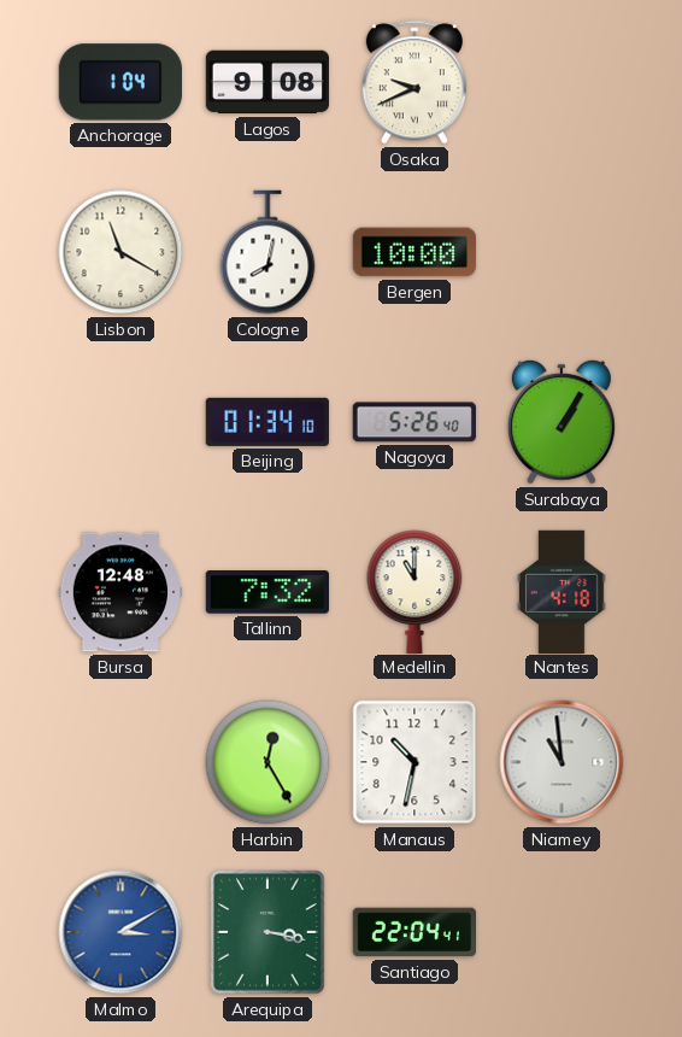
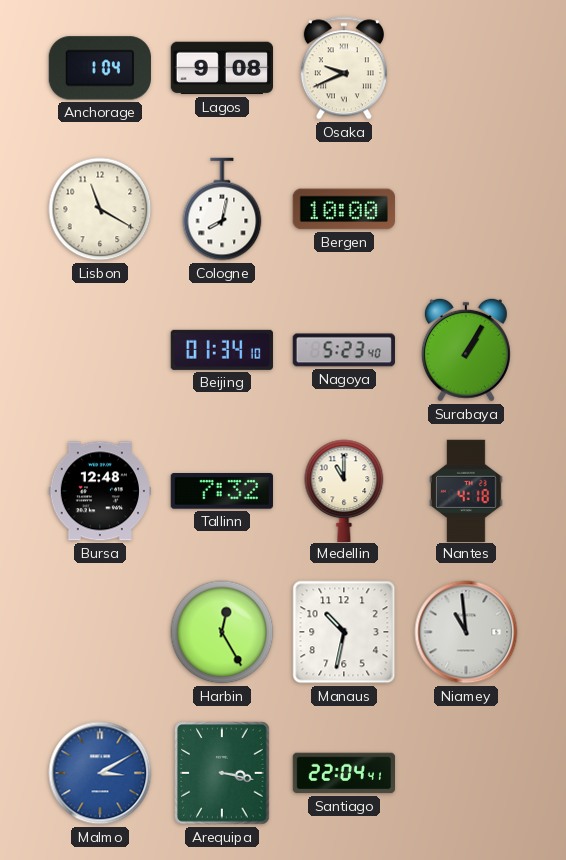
Nagoya: 5:26 -> 5:23 (344, 350)
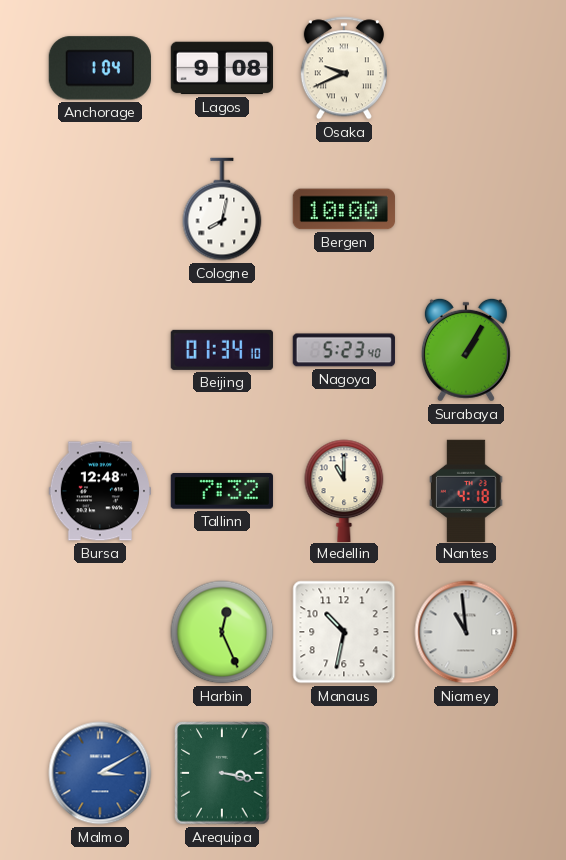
Lisbon: 11:20 -> none (100, 209)
Harbin: 12:25 -> 12:26 (222, 632)
Santiago: 22:04 -> none (343, 773)
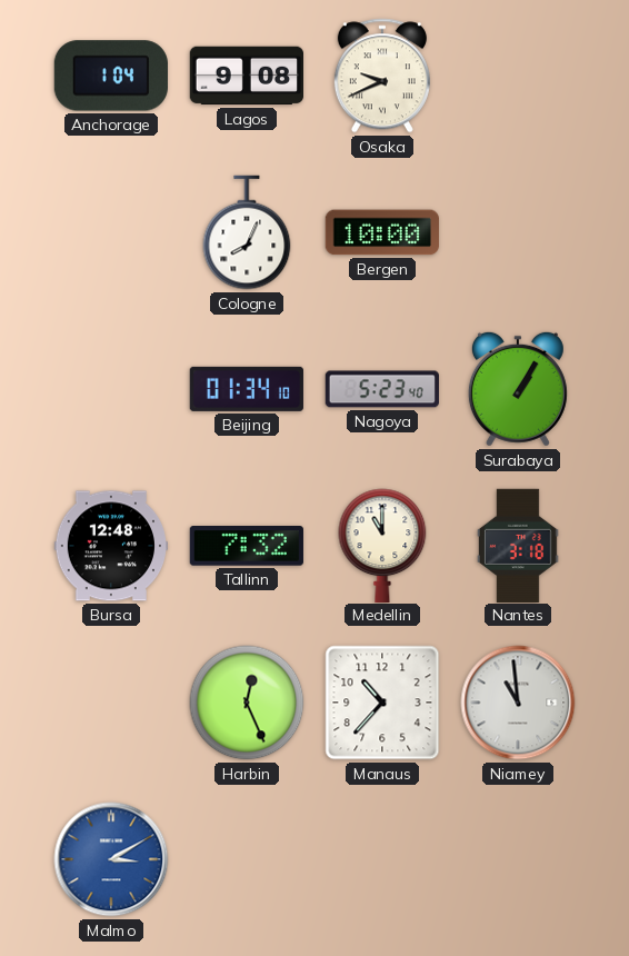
Cologne: 8:02 -> 8:04 (247, 232)
Nantes: 4:18 -> 3:18 (519, 545)
Manaus: 10:32 -> 10:37 (382, 703)
Arequipa: 3:17 -> none (222, 773)
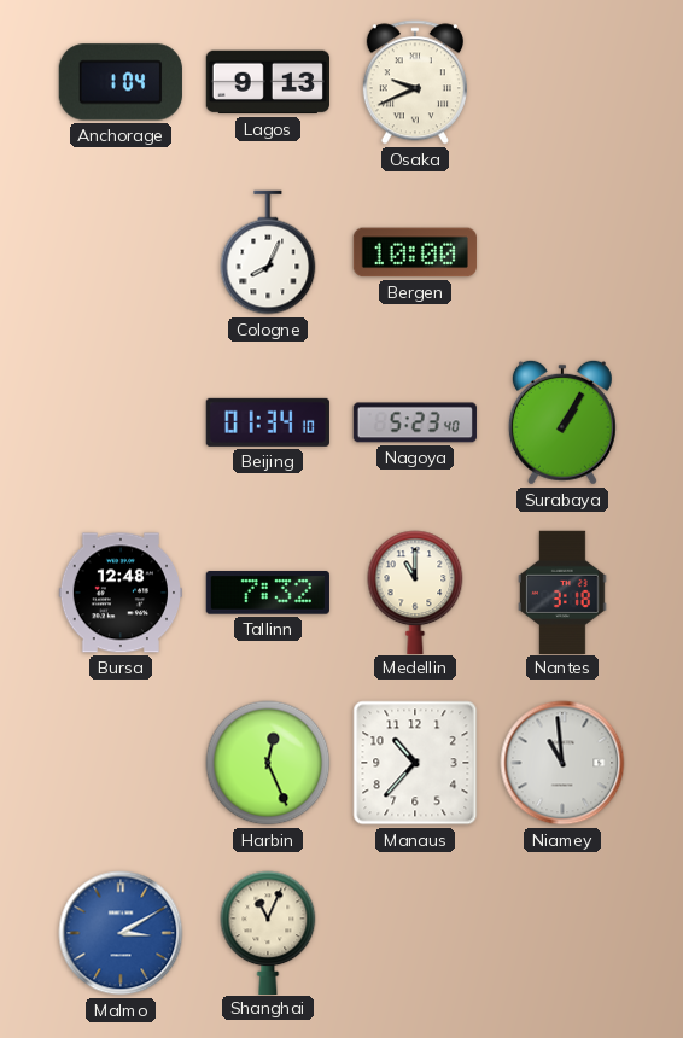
Lagos: 9:08 -> 9:13 (267, 82)
Shanghai: none -> 11:04 (268, 932)
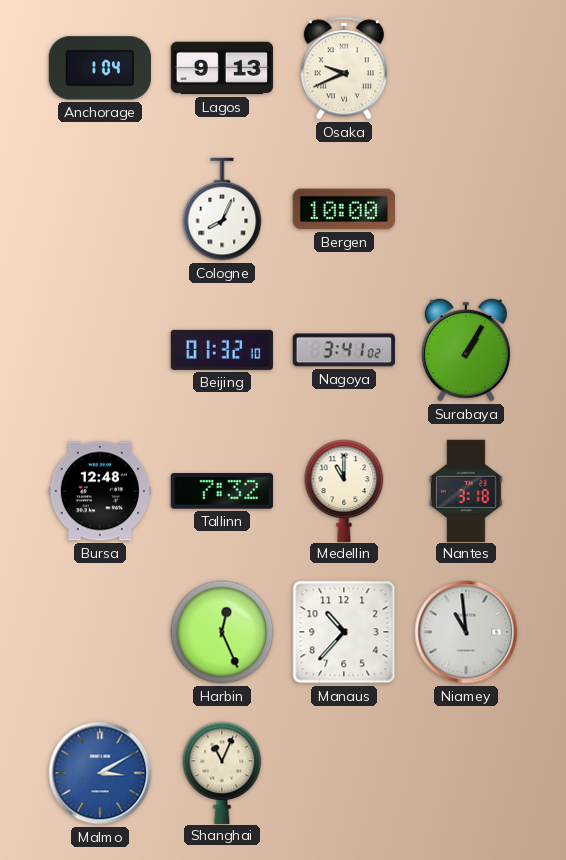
Beijing: 01:34 -> 01:32 (222, 350)
Nagoya: 5:23 -> 3:41 (344, 350)
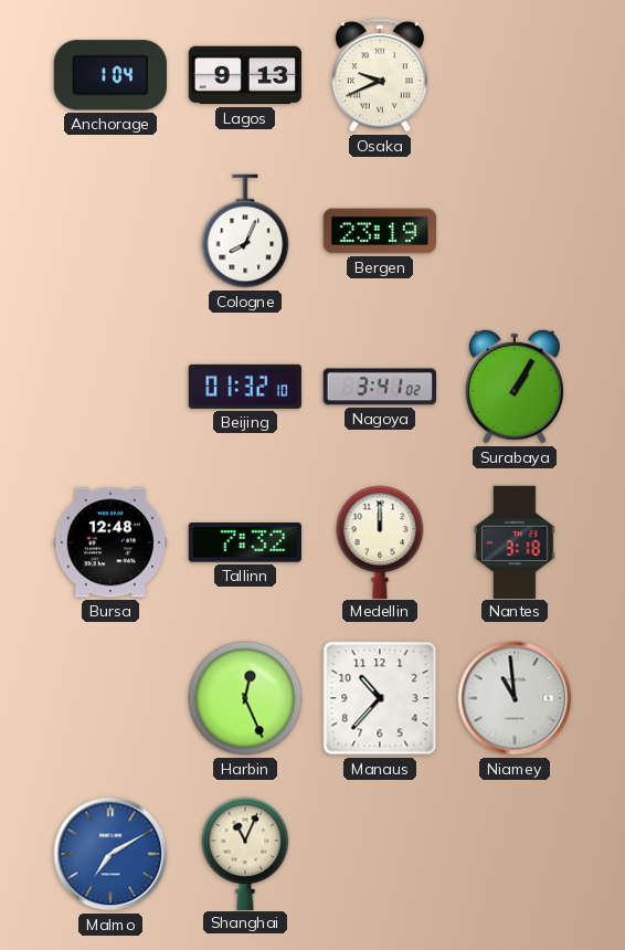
Bergen: 10:00 -> 23:19 (379, 231)
Medellin: 11:00 -> 12:00 (380, 541)
Malmo: 3:10 -> 7:10 (110, 854)
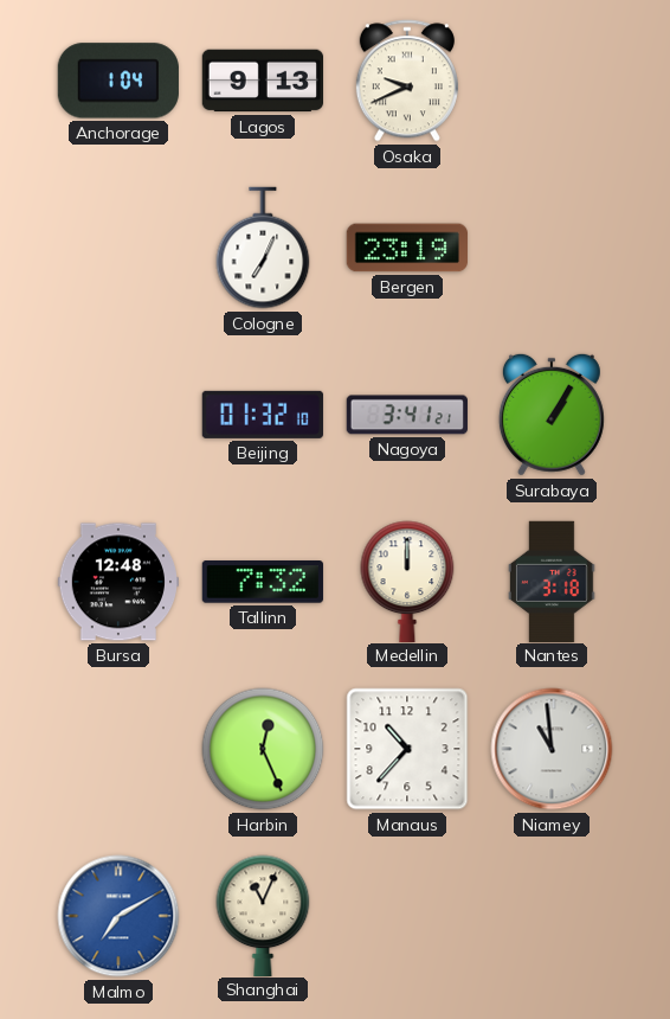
Cologne: 8:04 -> 7:04 (263, 248)
Nagoya: 3:41:02 -> 3:41:21 (407, 415)
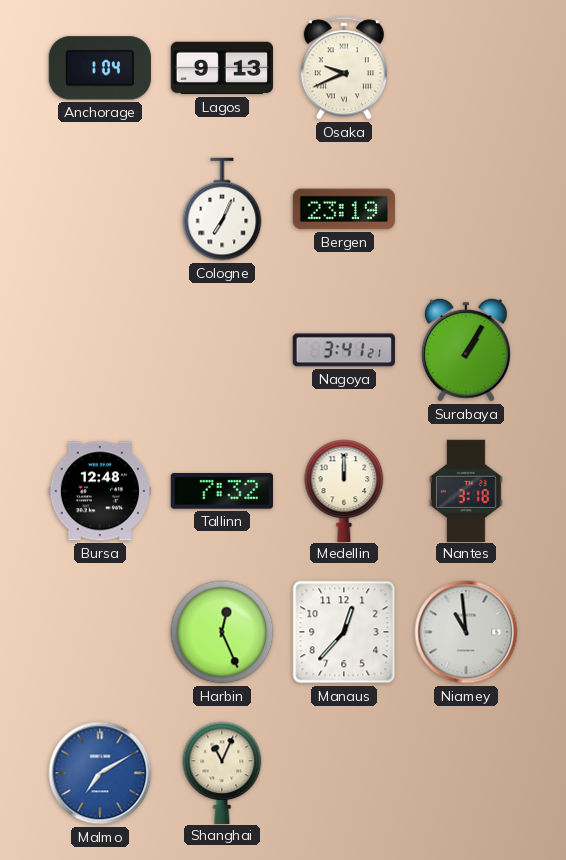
Beijing: 01:32 -> none (263, 415)
Manaus: 10:37 -> 12:37 (344, 632)
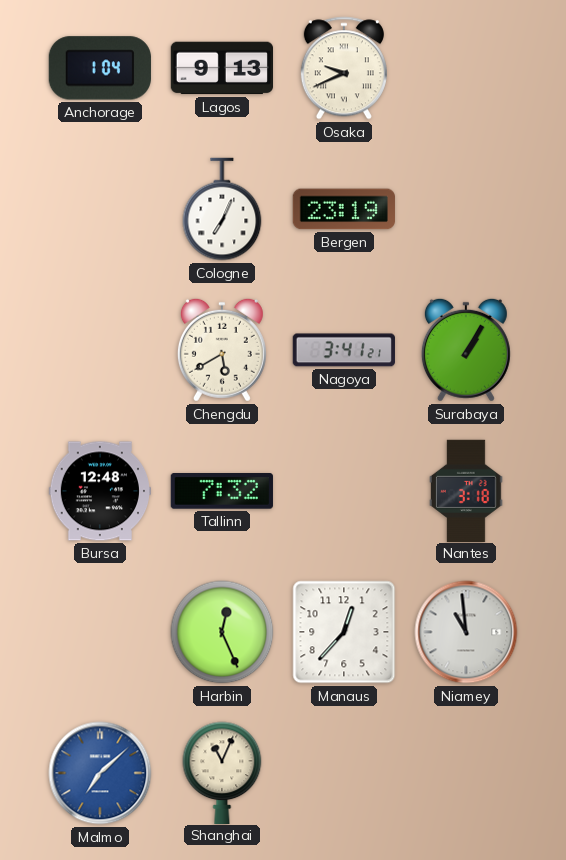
Chengdu: none -> 5:40 (222, 350)
Medellin: 12:00 -> none (344, 490)
Malmo: 7:10 -> 7:08 (100, 773)
